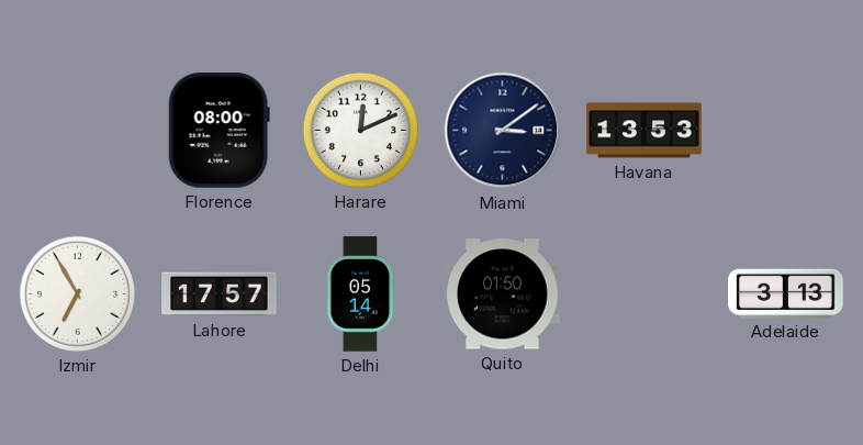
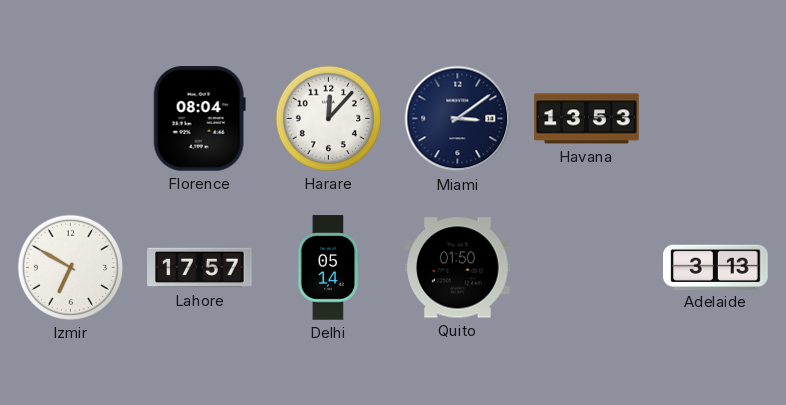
Florence: 08:00 -> 08:04 (199, 119)
Harare: 12:11 -> 12:07 (328, 118)
Izmir: 6:55 -> 6:50 (70, 267)
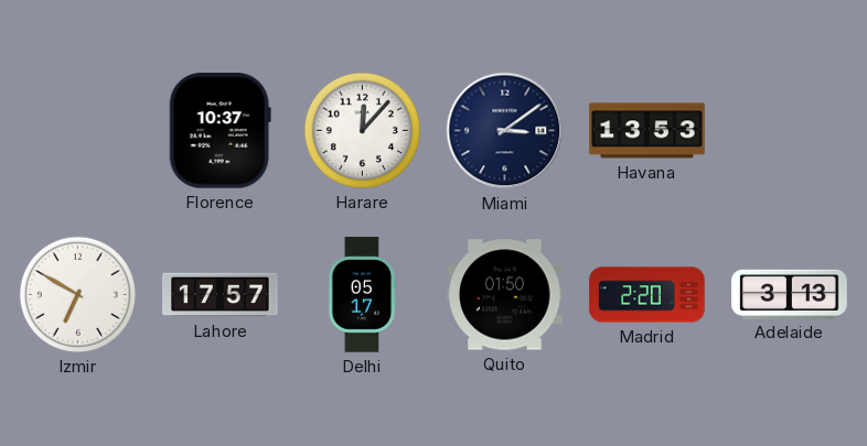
Florence: 08:04 -> 10:37 (220, 131)
Delhi: 05:14 -> 05:17 (363, 295)
Madrid: none -> 2:20 (647, 295)
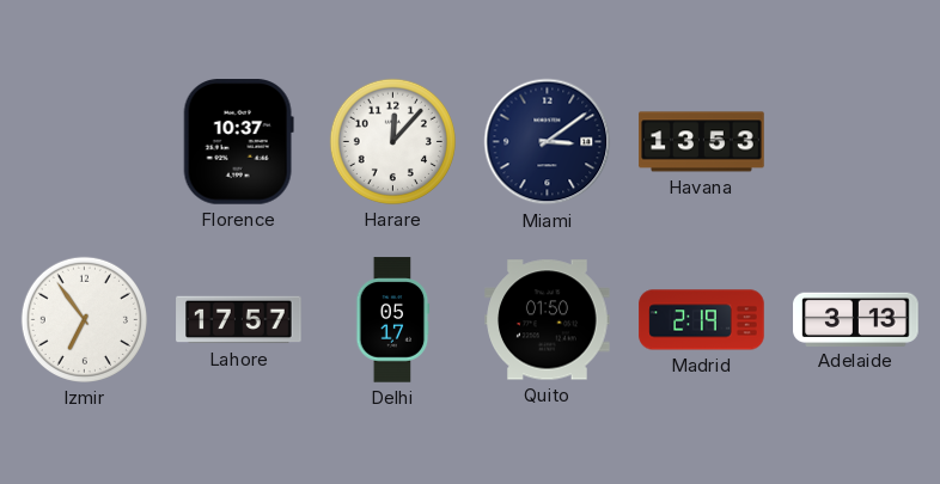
Izmir: 6:50 -> 6:54 (84, 319)
Madrid: 2:20 -> 2:19 (702, 320)
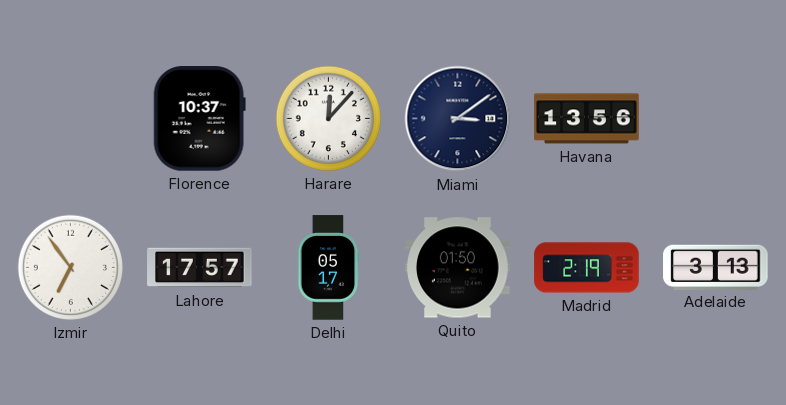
Havana: 13:53 -> 13:56 (587, 119)
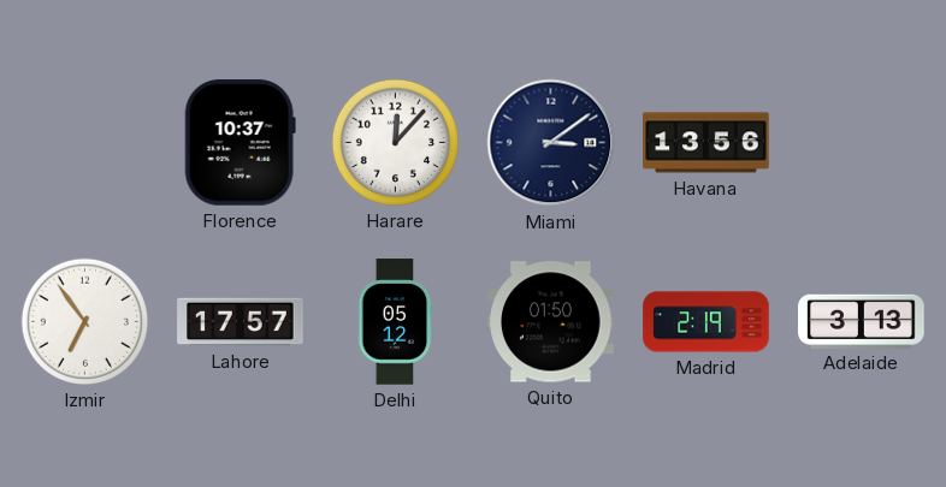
Delhi: 05:17 -> 05:12 (396, 322)
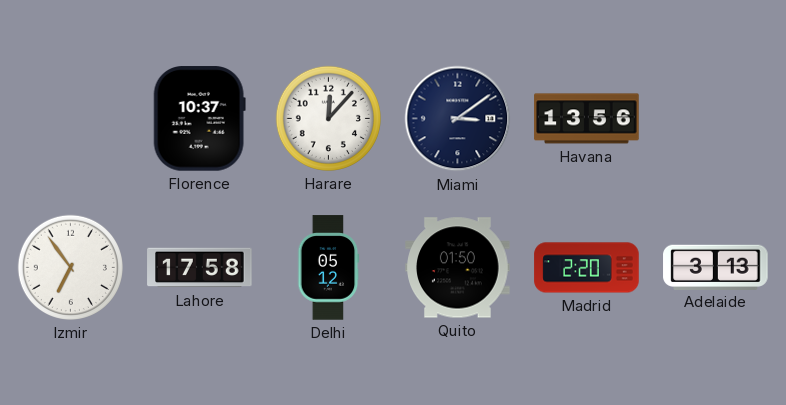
Lahore: 17:57 -> 17:58 (200, 268)
Madrid: 2:19 -> 2:20 (587, 268)
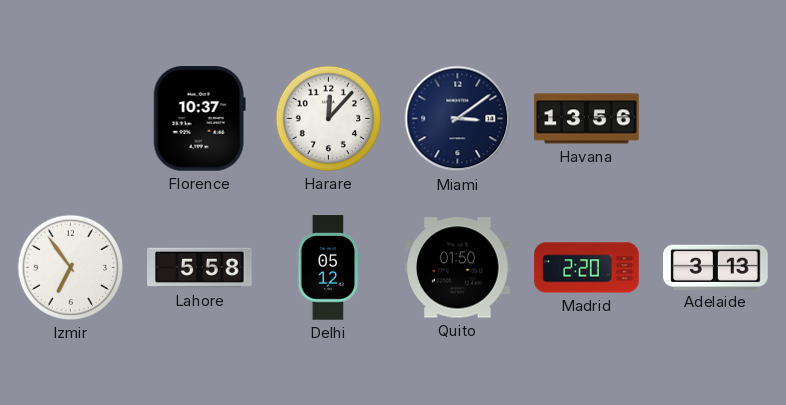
Lahore: 17:58 -> 5:58 (200, 268)
